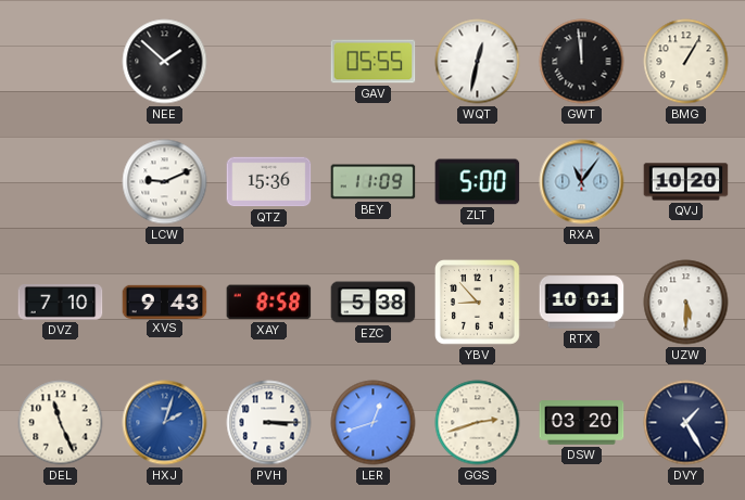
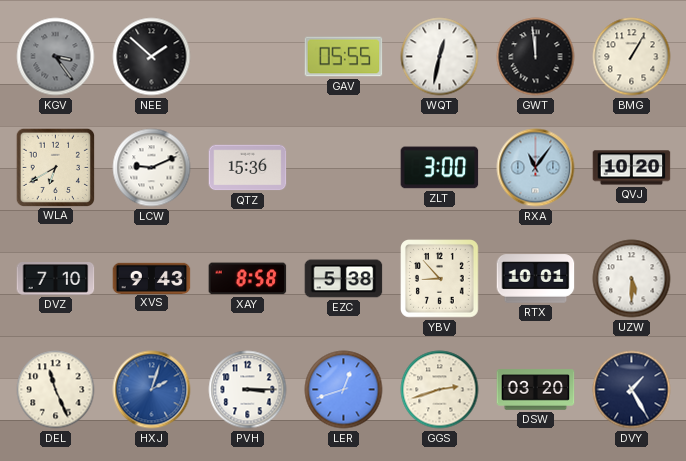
KGV: none -> 3:24 (56, 57)
WLA: none -> 6:40 (55, 167)
BEY: 11:09 -> none (374, 182)
ZLT: 5:00 -> 3:00 (440, 168)
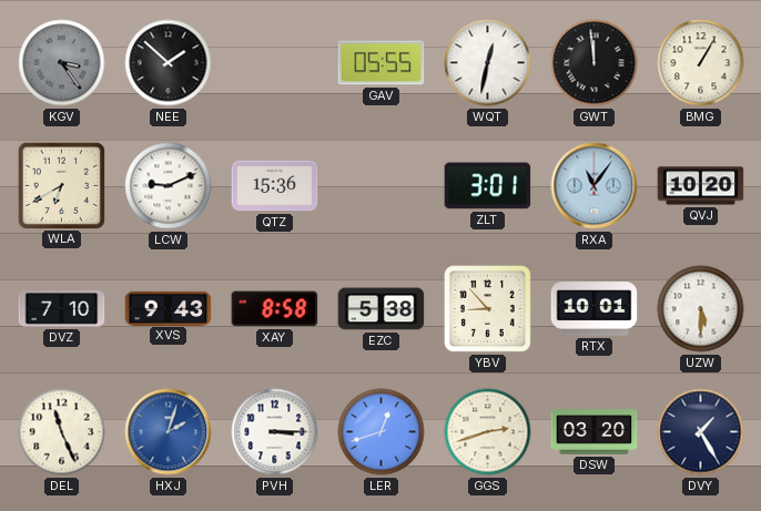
ZLT: 3:00 -> 3:01 (488, 186)
